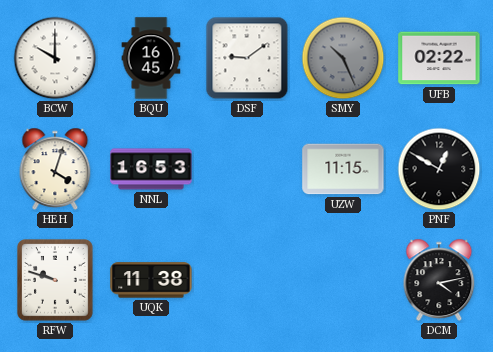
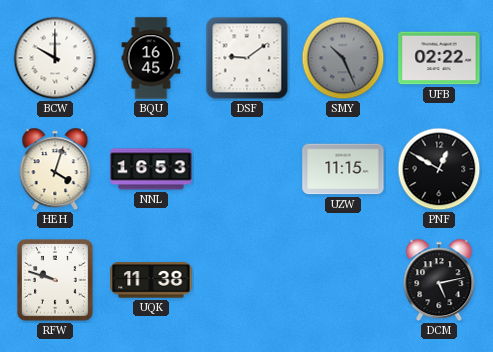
DCM: 4:13 -> 5:13 (439, 280)
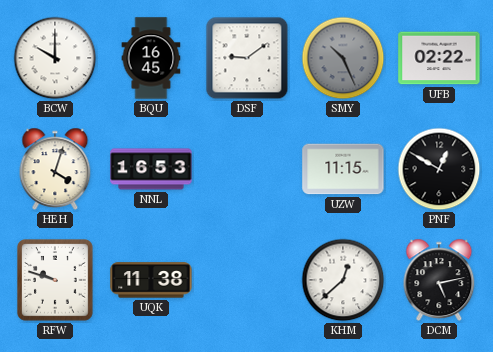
KHM: none -> 12:38 (343, 280)
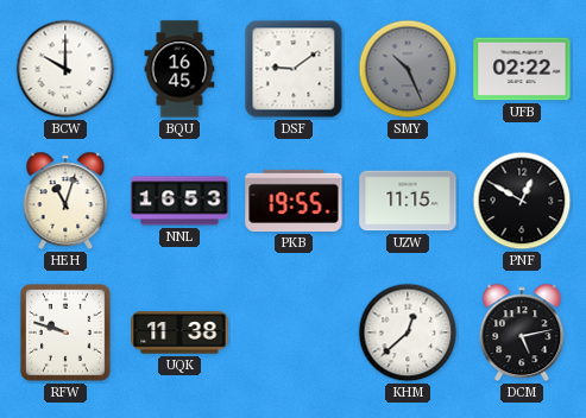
HEH: 4:03 -> 11:03 (65, 201)
PKB: none -> 19:55 (294, 201)
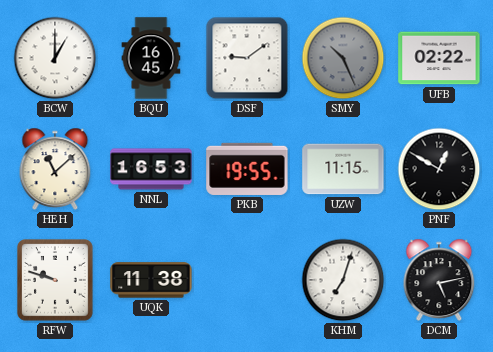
BCW: 10:00 -> 1:00 (55, 58)
HEH: 11:03 -> 11:08 (55, 169)
KHM: 12:38 -> 7:03 (343, 280)
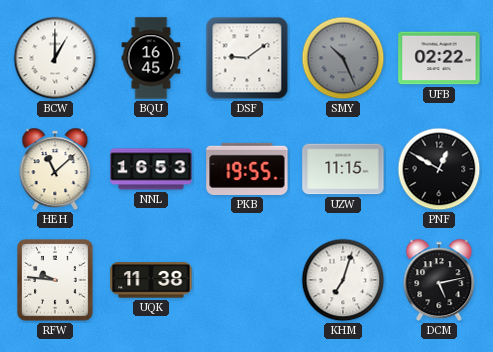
RFW: 9:48 -> 9:46 (56, 281)
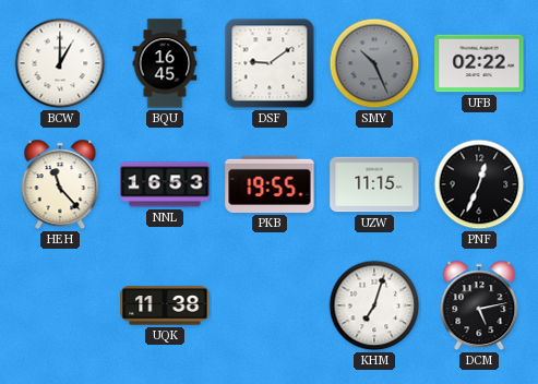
HEH: 11:08 -> 11:23 (60, 184)
PNF: 12:50 -> 12:34 (479, 184)
RFW: 9:46 -> none (56, 281)
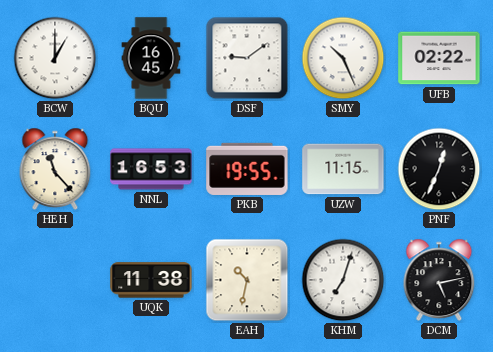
SMY dial: grey -> white (343, 58)
EAH: none -> 10:32 (247, 280)
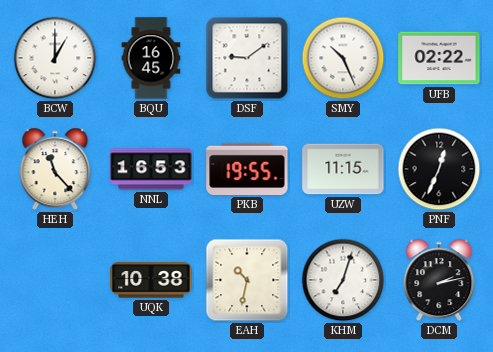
UQK: 11:38 -> 10:38 (151, 280)
DCM: 5:13 -> 2:13 (439, 280)
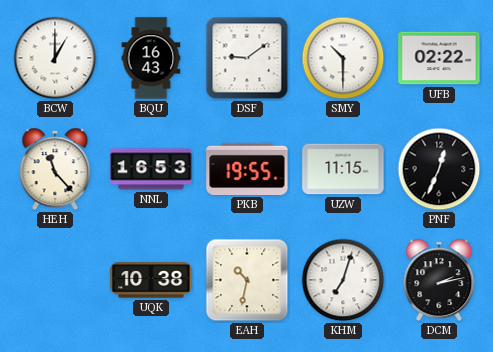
BQU: 16:45 -> 16:43 (151, 58)
SMY: 10:26 -> 10:30 (343, 58)
